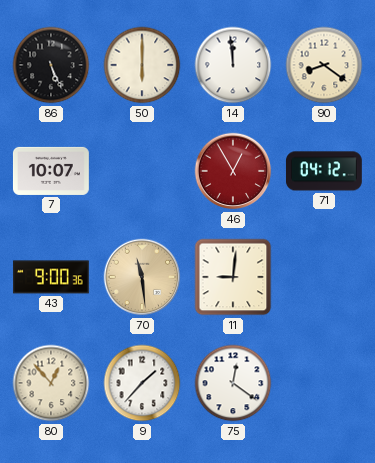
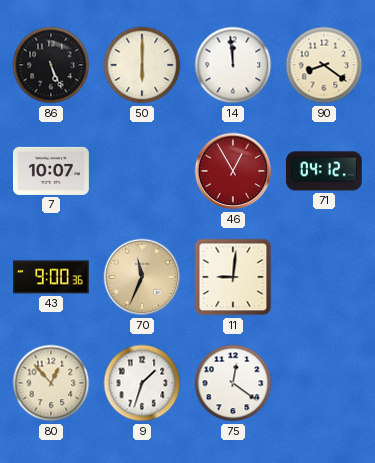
70: 11:29 -> 11:34 (142, 277)
9: 1:37 -> 1:33 (142, 383)
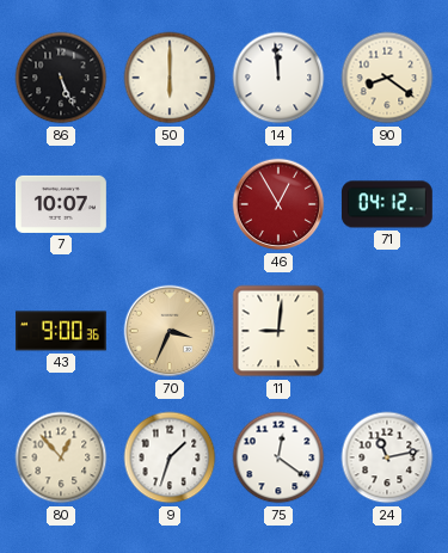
70: 11:34 -> 3:34 (170, 331)
24: none -> 11:13 (387, 457)
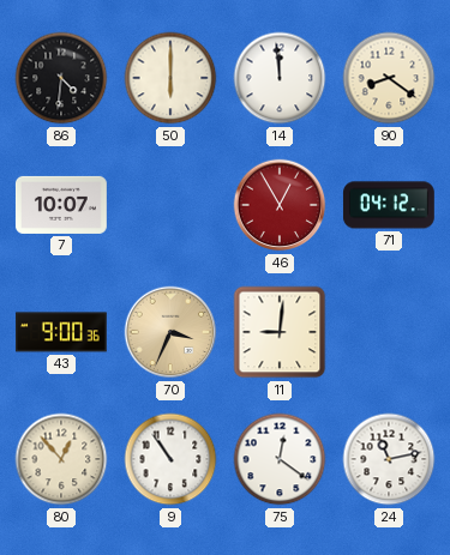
86: 5:26 -> 4:31 (61, 78)
9: 1:33 -> 10:54 (170, 459)
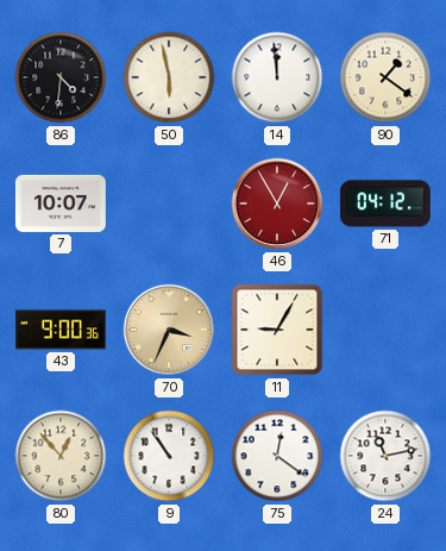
50: 6:00 -> 5:58 (169, 77)
90: 8:21 -> 1:21 (385, 77)
11: 9:01 -> 9:05 (277, 330)
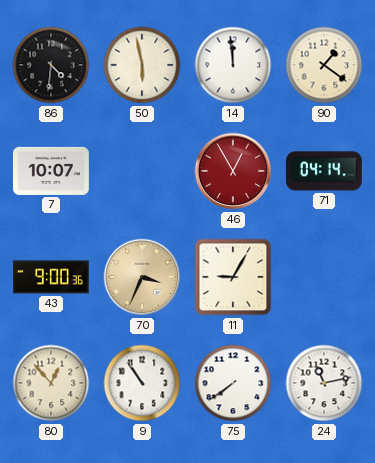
71: 04:12 -> 04:14 (324, 171)
75: 12:21 -> 7:39 (233, 383)
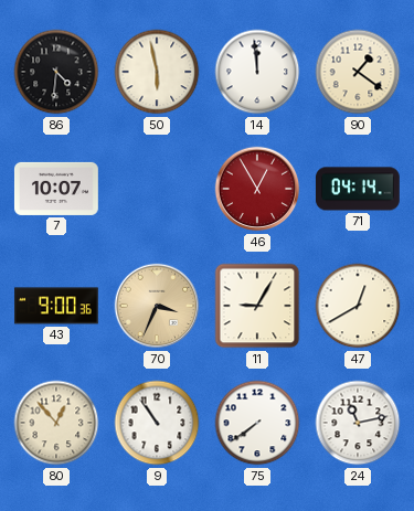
47: none -> 12:40 (358, 306)
